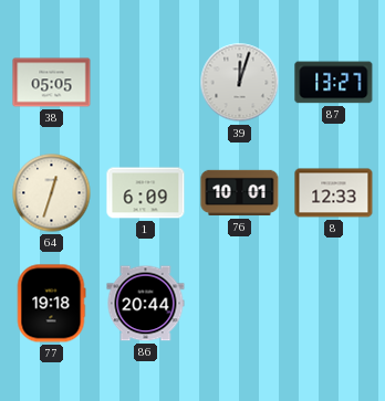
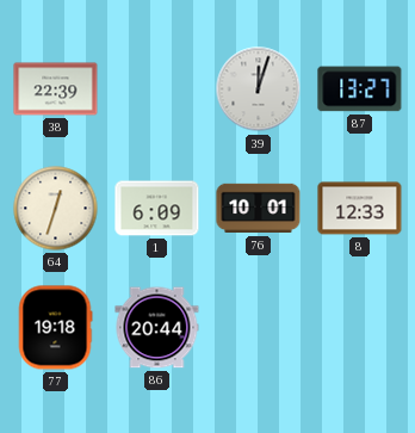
38: 05:05 -> 22:39 (56, 89)
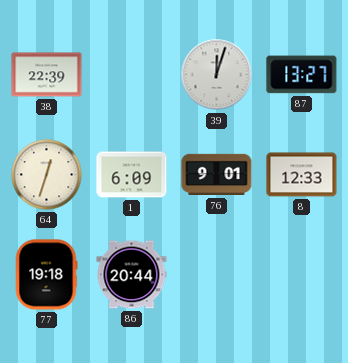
76: 10:01 -> 9:01 (217, 175)
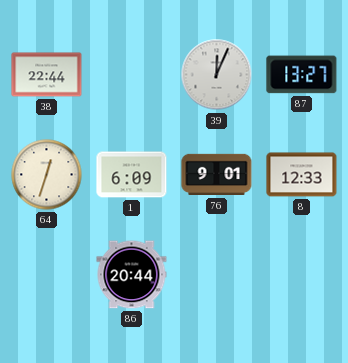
38: 22:39 -> 22:44 (47, 75)
39: 12:03 -> 12:04 (217, 75)
77: 19:18 -> none (46, 275)
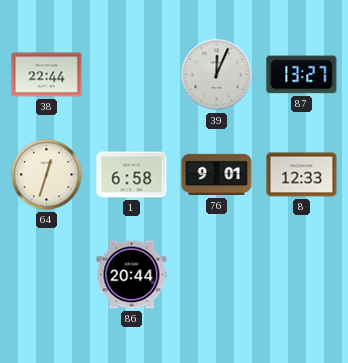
1: 6:09 -> 6:58 (132, 175)
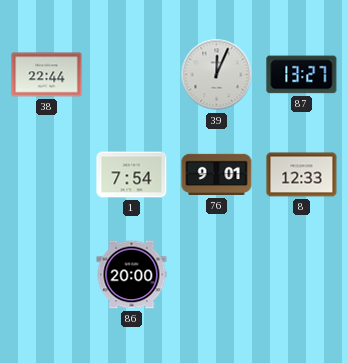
64: 12:33 -> none (47, 175)
1: 6:58 -> 7:54 (132, 175)
86: 20:44 -> 20:00 (132, 275)
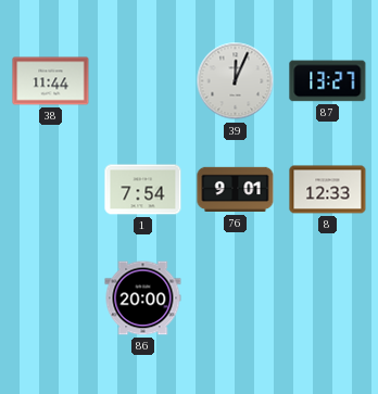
38: 22:44 -> 11:44 (51, 81)
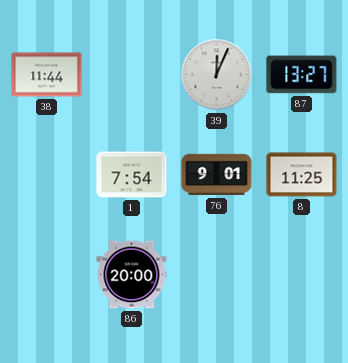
8: 12:33 -> 11:25 (302, 175)
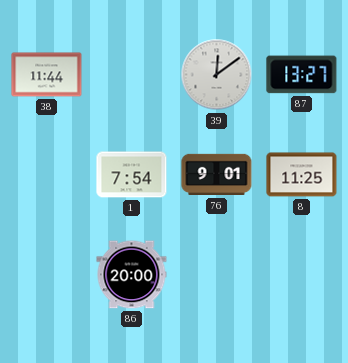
39: 12:04 -> 12:09 (217, 75)
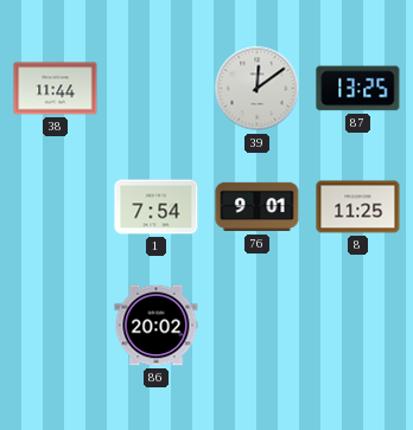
87: 13:27 -> 13:25 (358, 89)
86: 20:00 -> 20:02 (157, 326)
